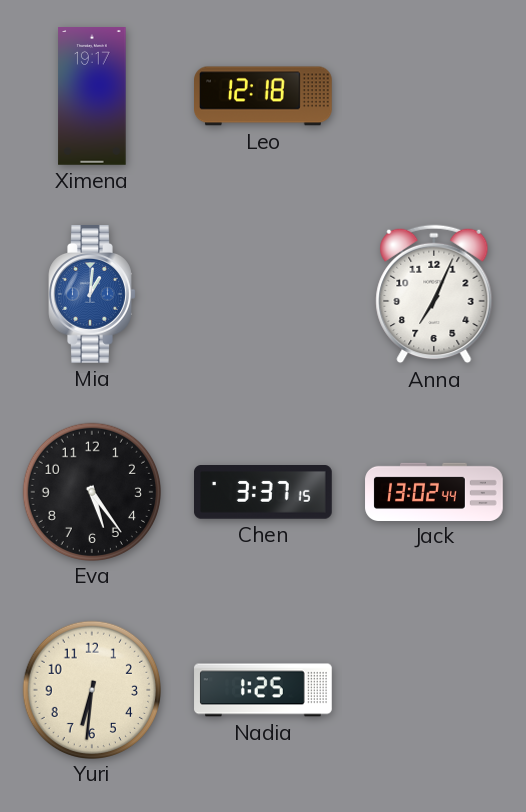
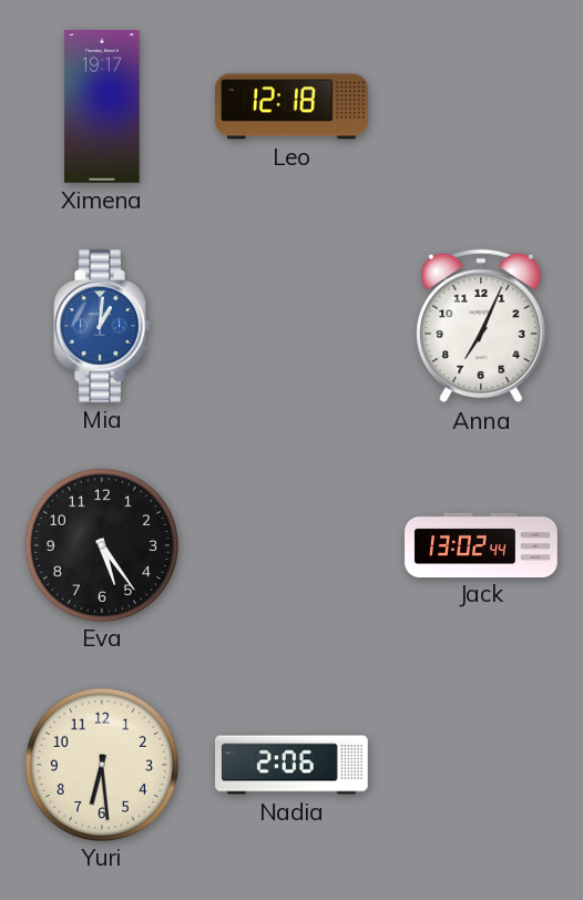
Chen: 3:37 -> none (264, 492)
Yuri: 6:31 -> 6:29 (101, 764)
Nadia: 1:25 -> 2:06 (291, 765)
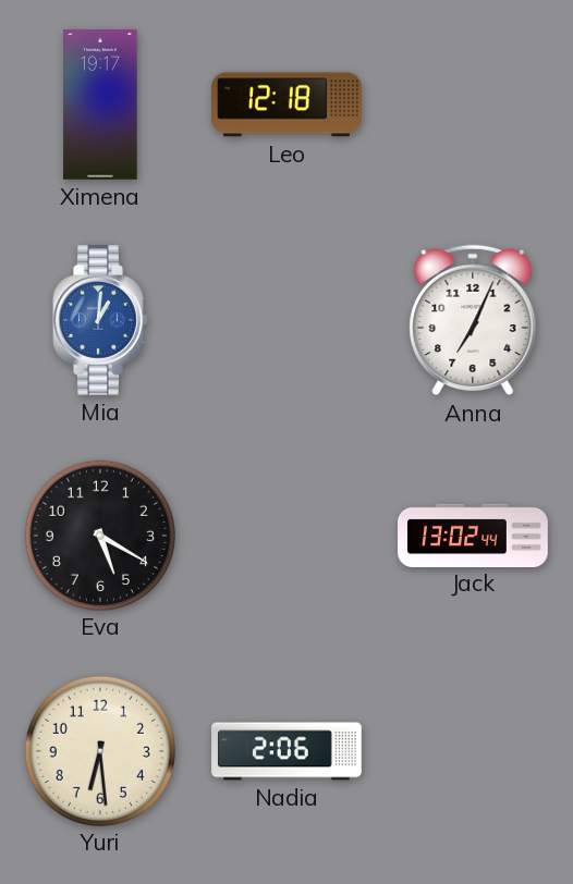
Eva: 5:24 -> 5:20 (99, 535)
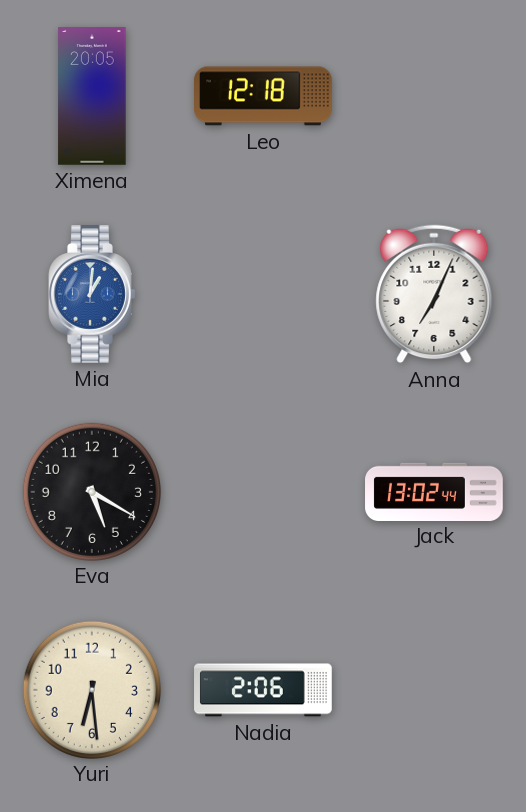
Ximena: 19:17 -> 20:05 (92, 96)
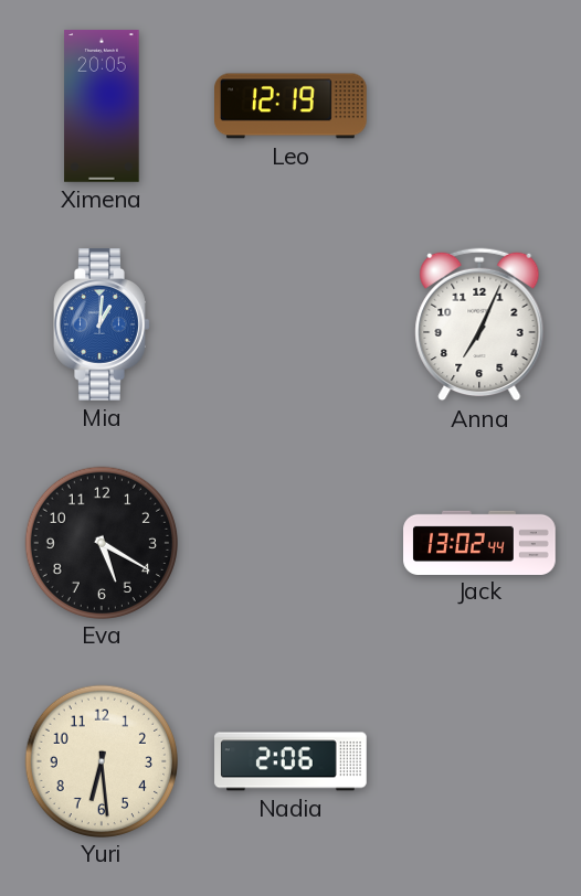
Leo: 12:18 -> 12:19 (292, 106)
